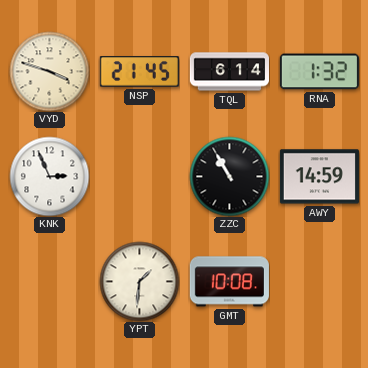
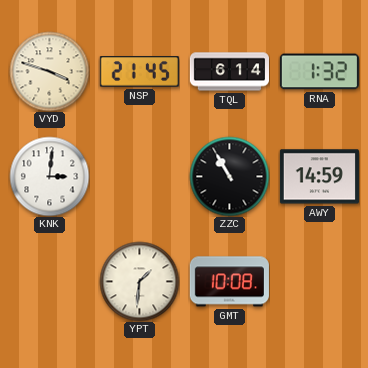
KNK: 2:56 -> 3:01 (49, 176)
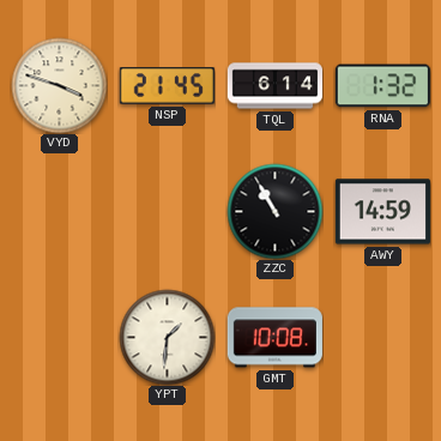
KNK: 3:01 -> none (49, 176)
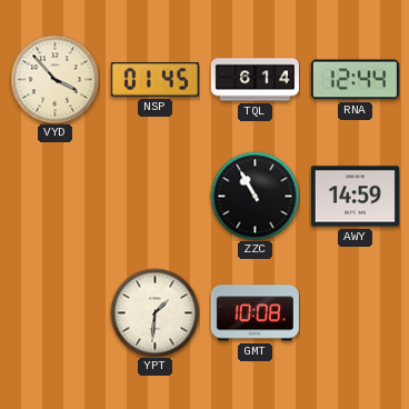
VYD: 3:48 -> 3:53 (54, 79)
NSP: 21:45 -> 01:45 (154, 80)
RNA: 1:32 -> 12:44 (355, 80)
